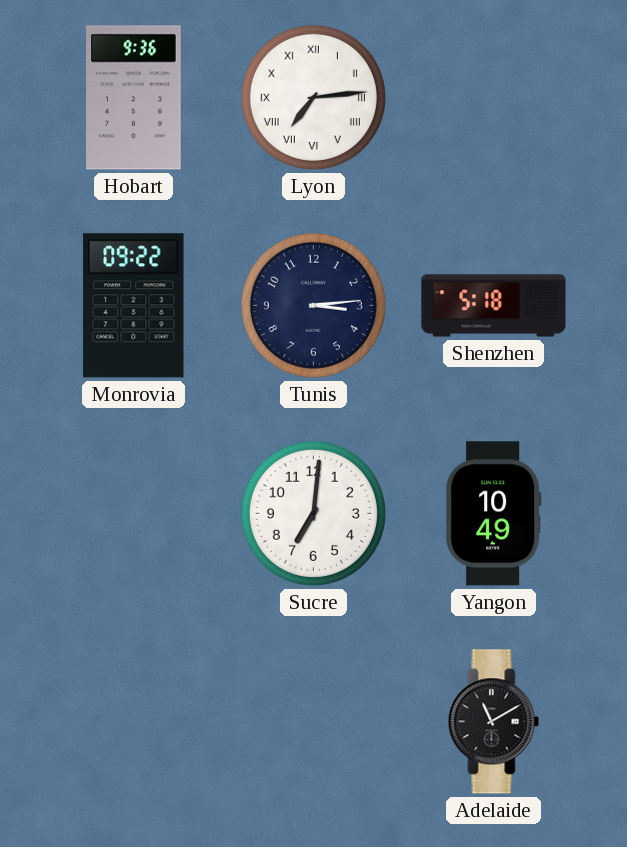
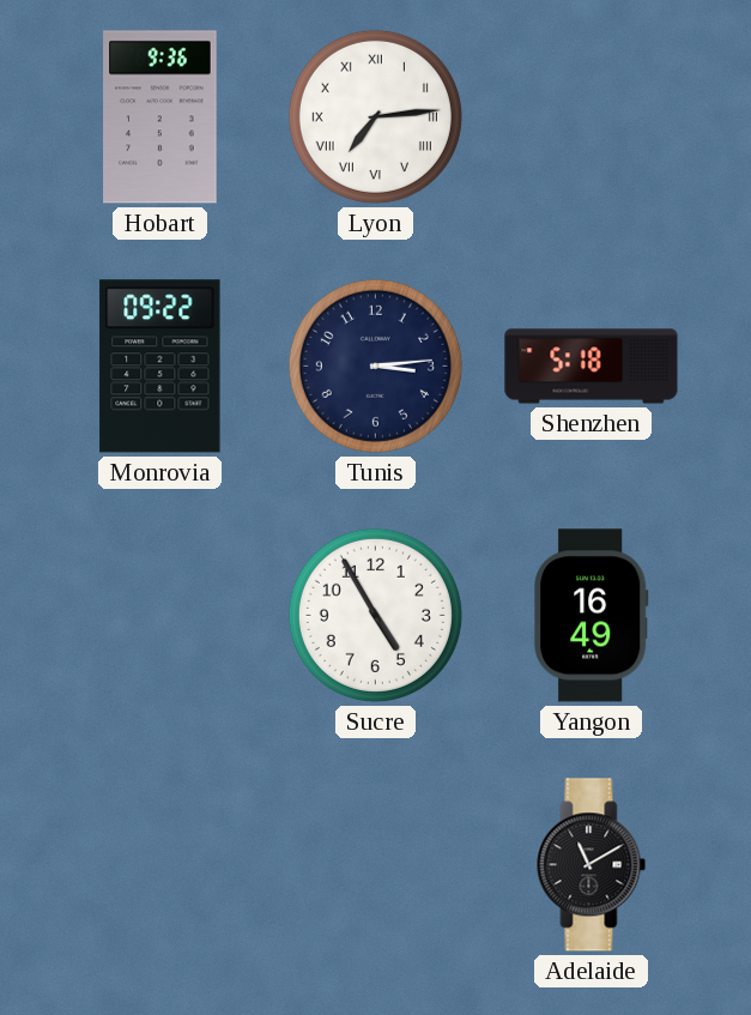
Sucre: 7:01 -> 4:55 (375, 615)
Yangon: 10:49 -> 16:49 (592, 616)
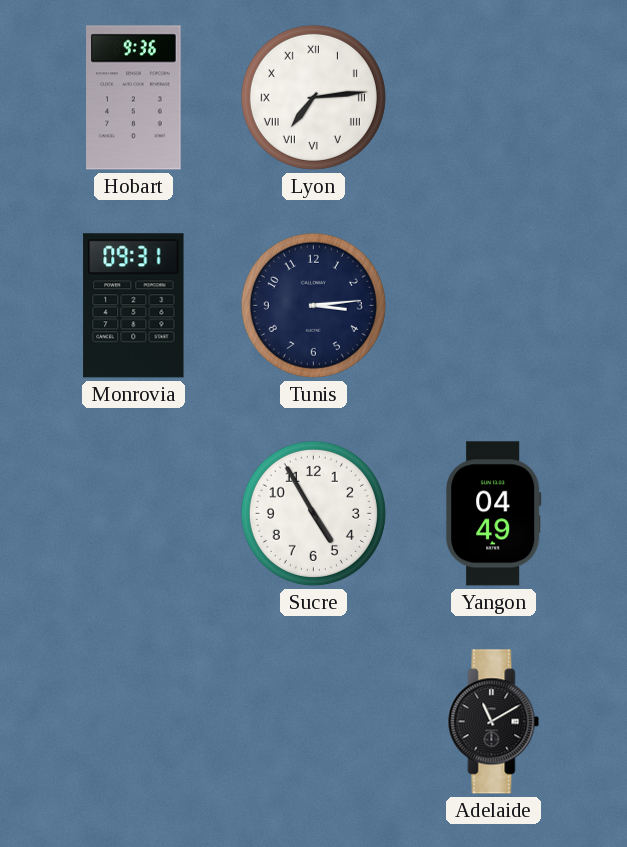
Monrovia: 09:22 -> 09:31 (134, 306)
Shenzhen: 5:18 -> none (592, 367)
Yangon: 16:49 -> 04:49 (494, 514)
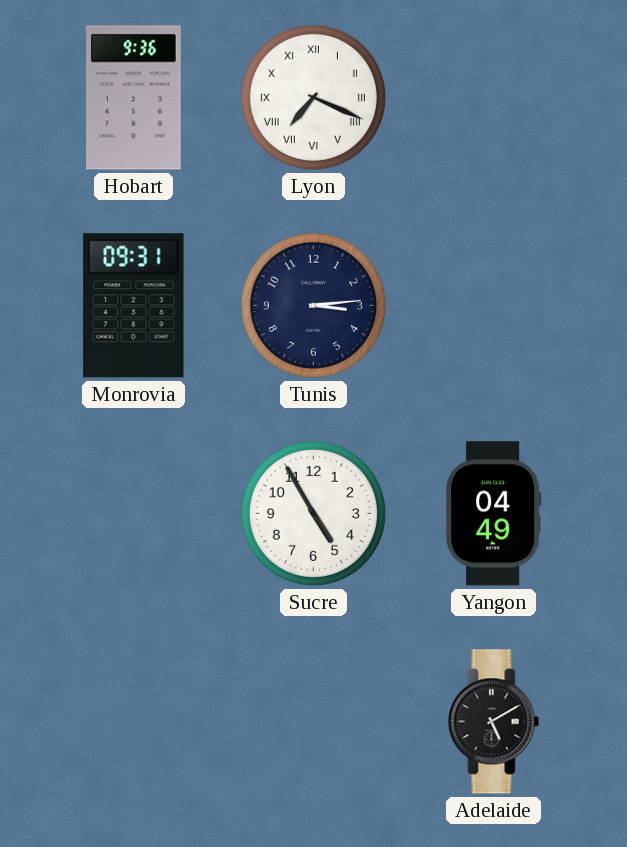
Lyon: 7:14 -> 7:19 (313, 97)
Adelaide: 11:10 -> 5:10 (494, 722)
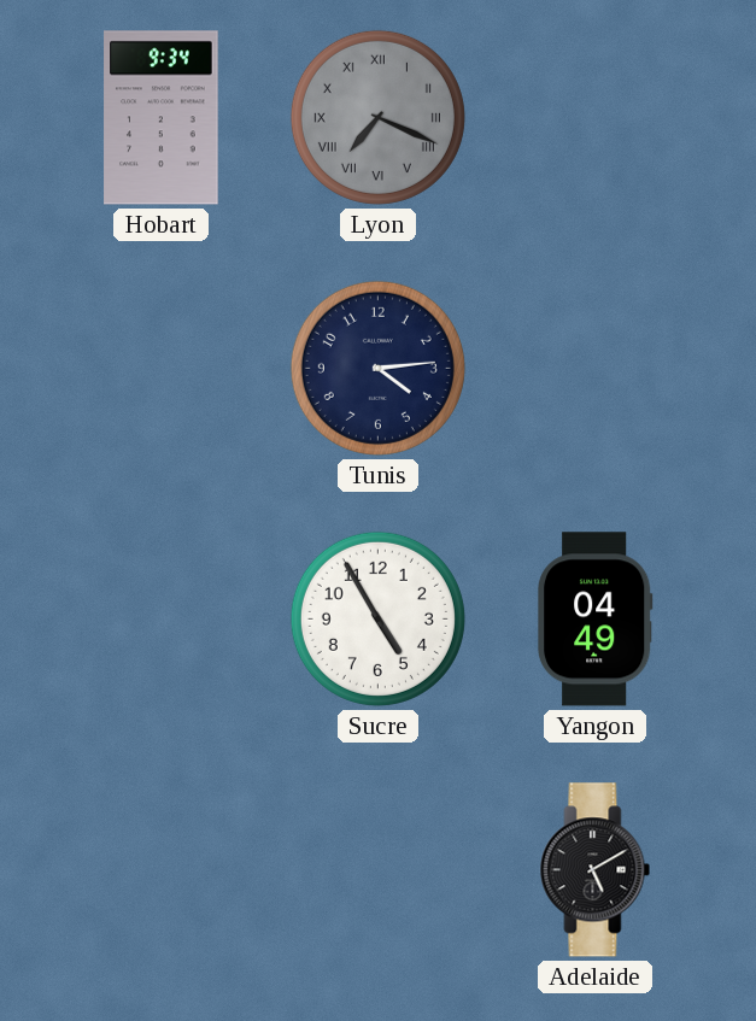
Hobart: 9:36 -> 9:34 (162, 118)
Lyon dial: white -> grey (377, 117)
Monrovia: 09:31 -> none (134, 306)
Tunis: 3:14 -> 4:14 (377, 368)
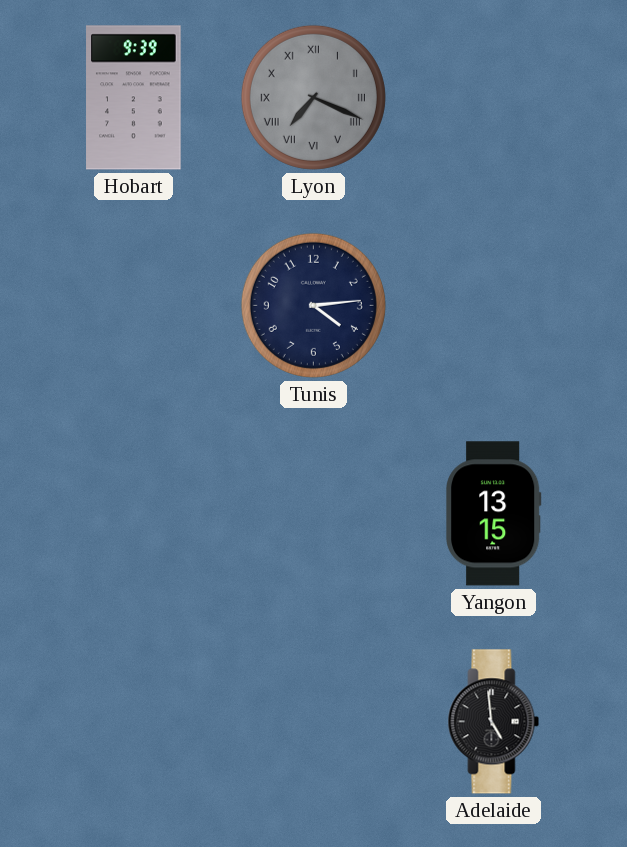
Hobart: 9:34 -> 9:39 (134, 98)
Sucre: 4:55 -> none (377, 618)
Yangon: 04:49 -> 13:15 (494, 514)
Adelaide: 5:10 -> 4:59 (494, 722)
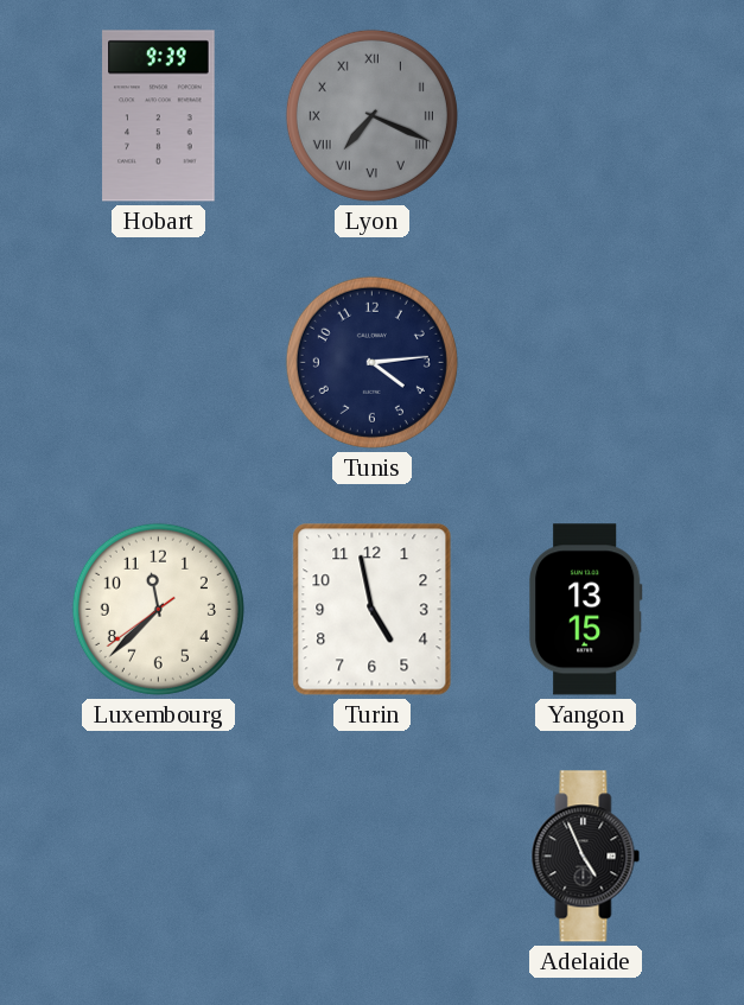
Luxembourg: none -> 11:37 (158, 609)
Turin: none -> 4:58 (373, 610)
Adelaide: 4:59 -> 4:56 (586, 857)
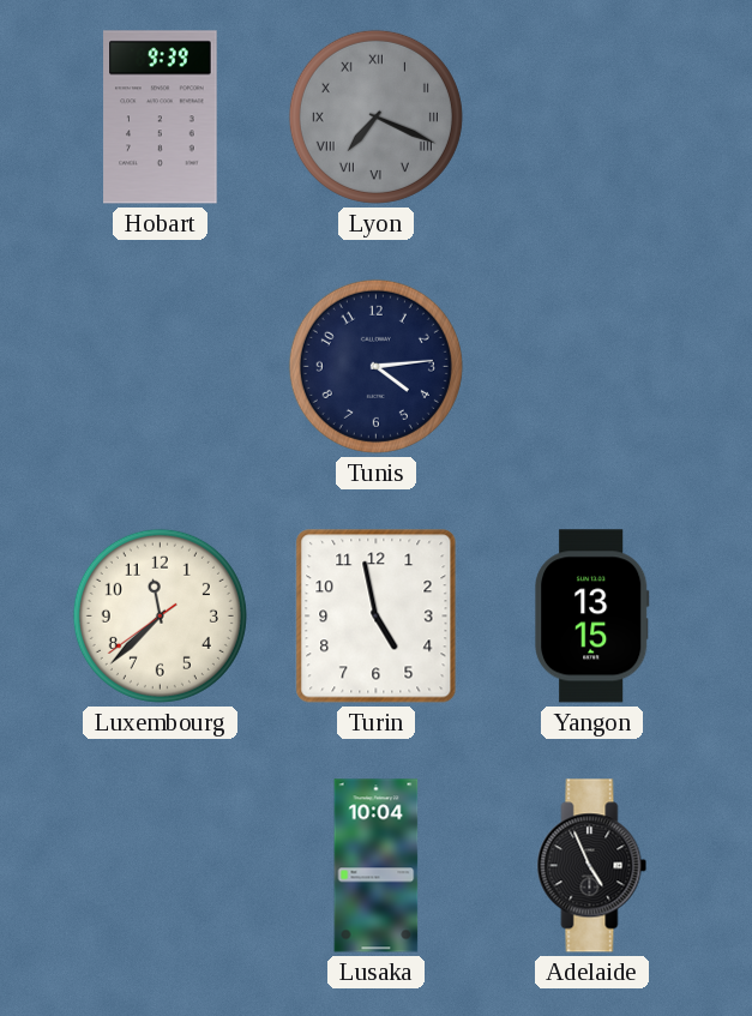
Lusaka: none -> 10:04 (377, 866)
